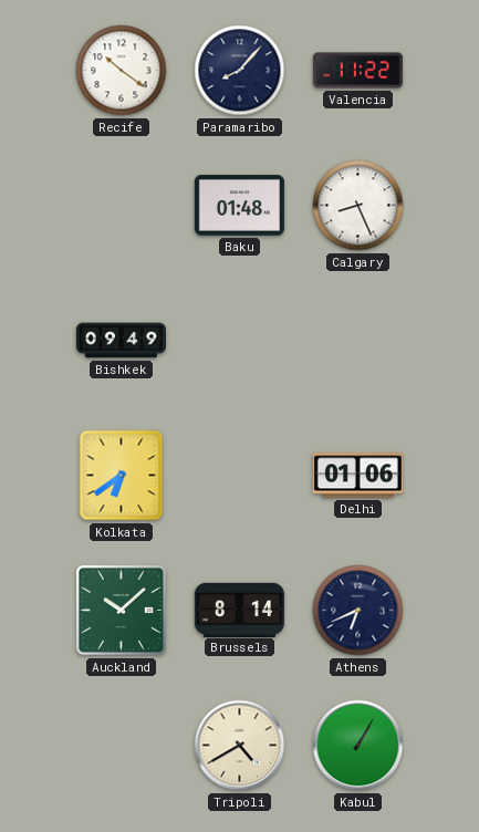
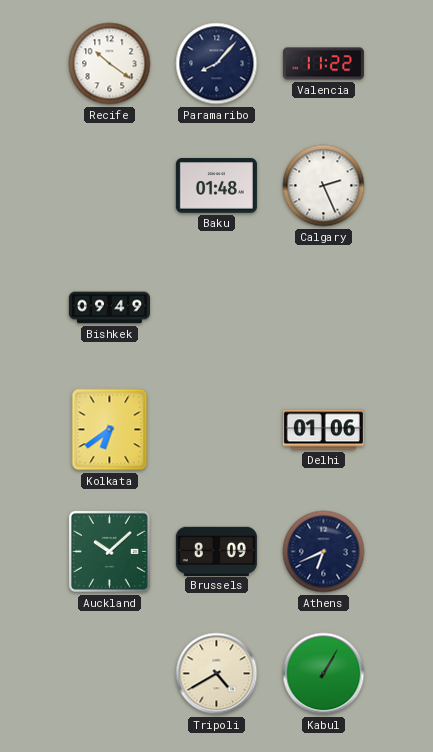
Calgary: 8:26 -> 2:26 (324, 186)
Brussels: 8:14 -> 8:09 (216, 551)
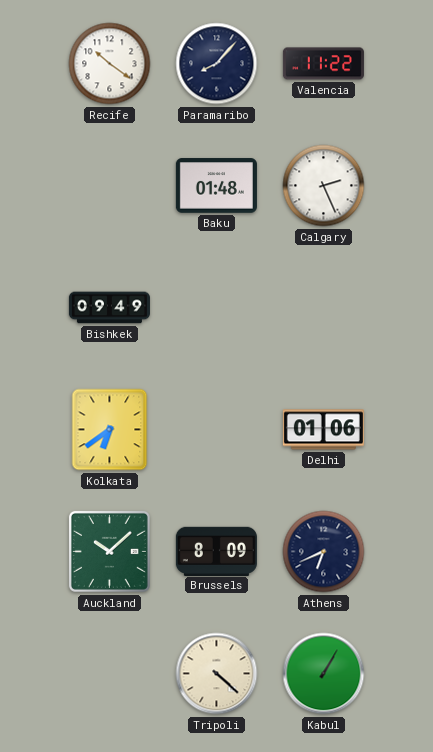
Tripoli: 4:40 -> 4:22 (217, 674)
